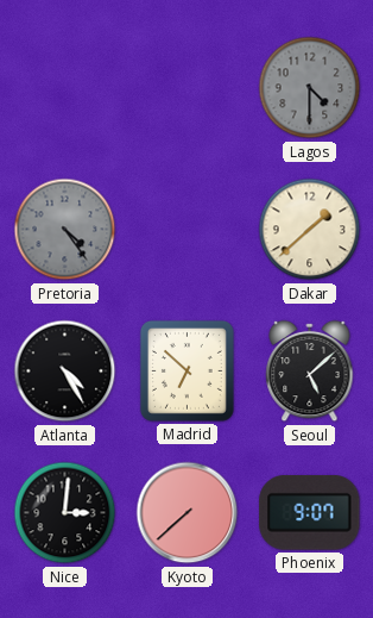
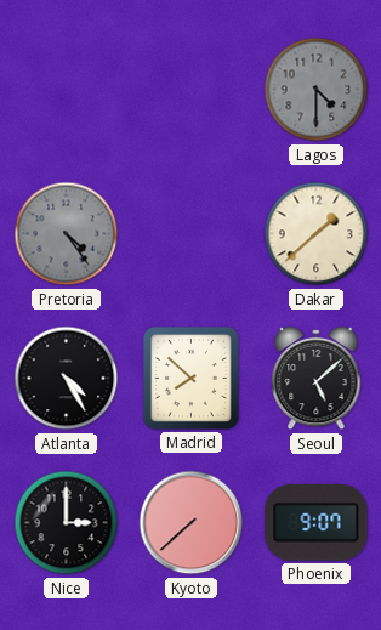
Madrid: 6:52 -> 7:52 (190, 378)
Nice: 3:01 -> 3:00 (67, 523)
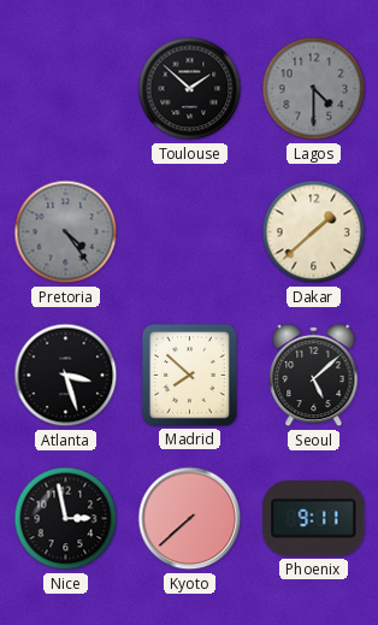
Toulouse: none -> 1:52 (190, 89)
Atlanta: 4:25 -> 3:27 (66, 376)
Nice: 3:00 -> 2:58 (66, 519)
Phoenix: 9:07 -> 9:11 (314, 519)
